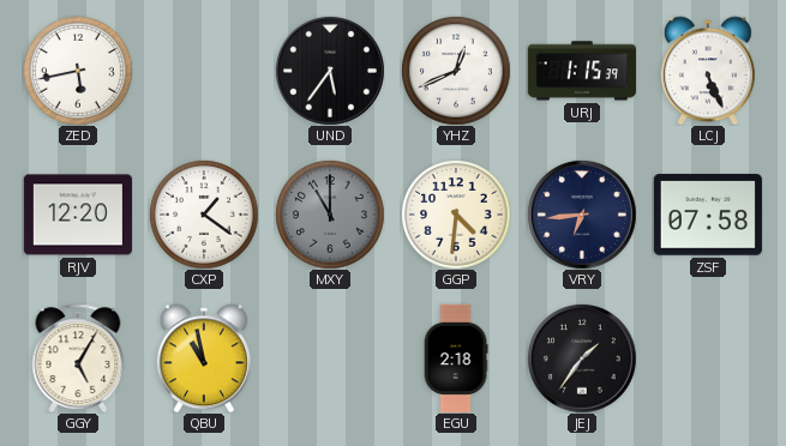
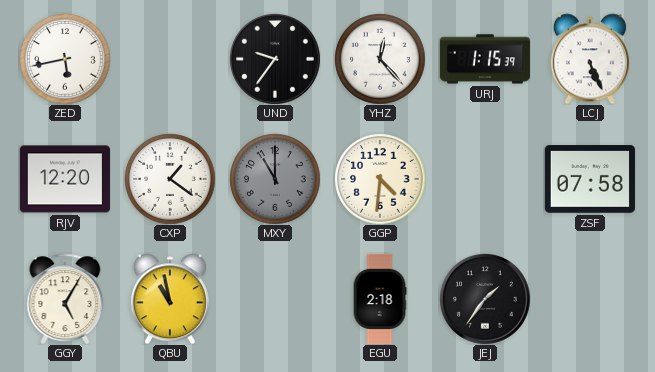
UND: 5:36 -> 9:36 (275, 59)
YHZ: 12:41 -> 12:23 (380, 59)
VRY: 6:44 -> none (582, 215)
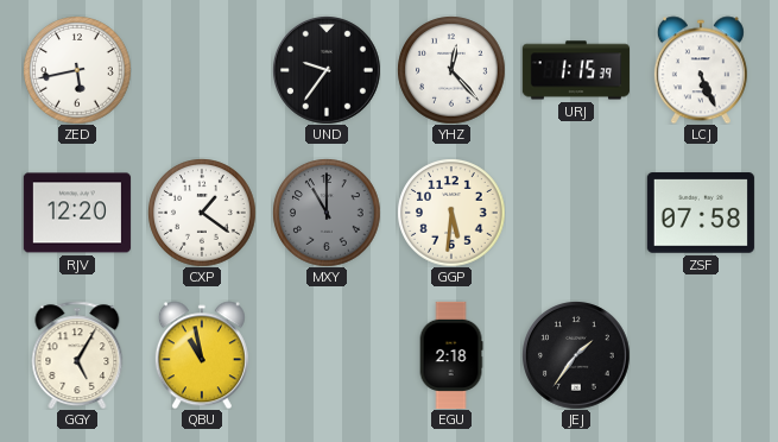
GGP: 4:31 -> 5:31 (451, 213)
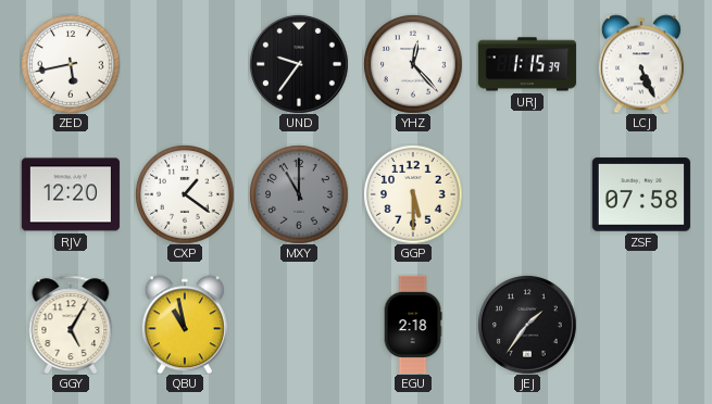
GGP: 5:31 -> 5:30 (413, 194)
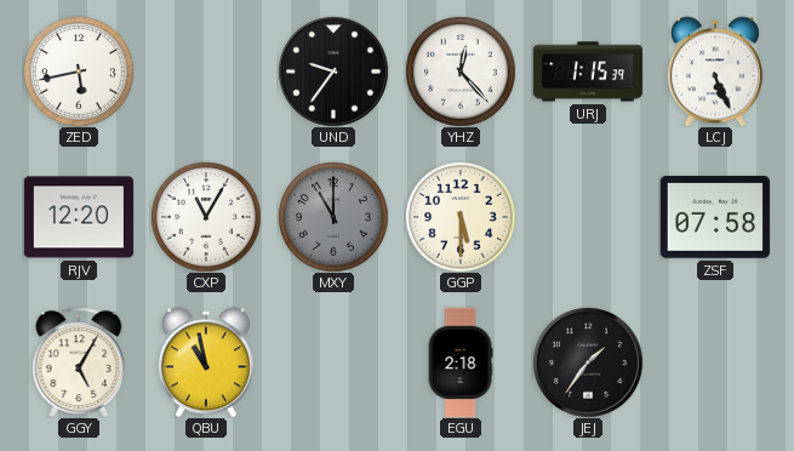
CXP: 1:21 -> 11:05 (206, 217)
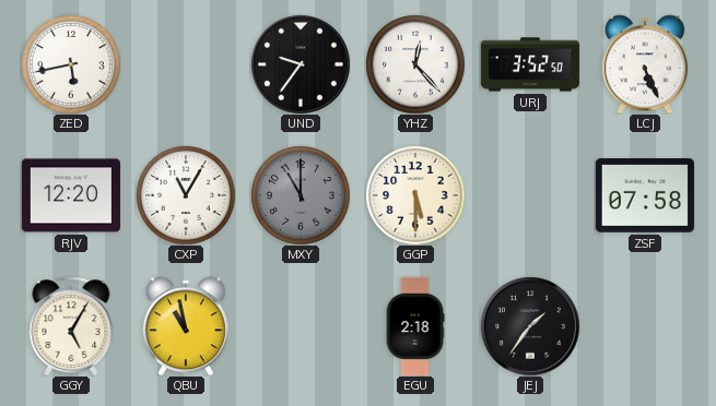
URJ: 1:15 -> 3:52 (530, 64)
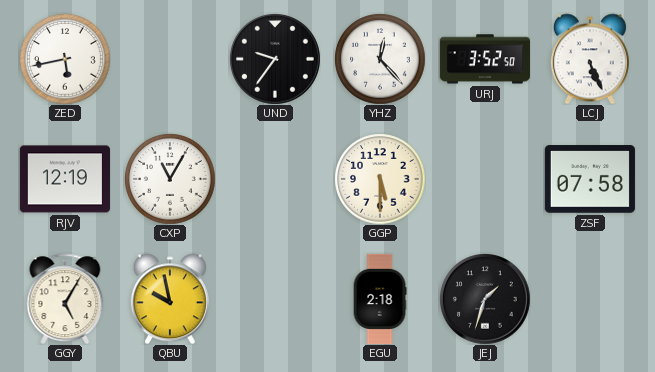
RJV: 12:20 -> 12:19 (65, 179)
MXY: 11:00 -> none (301, 195)
QBU: 10:58 -> 9:58 (170, 299)
JEJ: 1:36 -> 1:33 (485, 299)
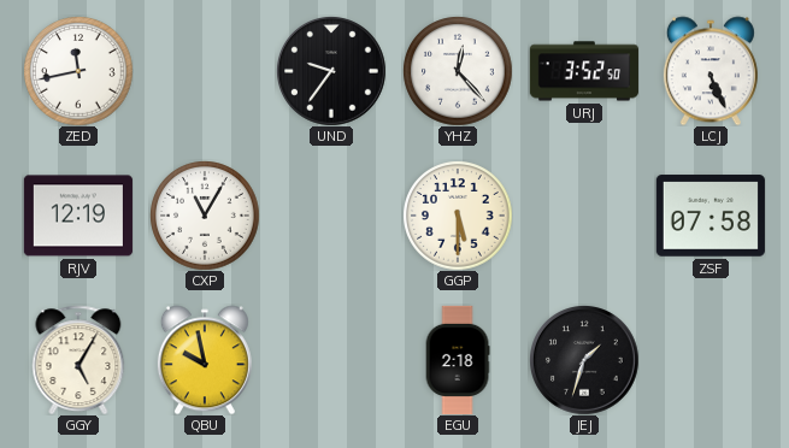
ZED: 5:43 -> 11:43 (78, 71)
